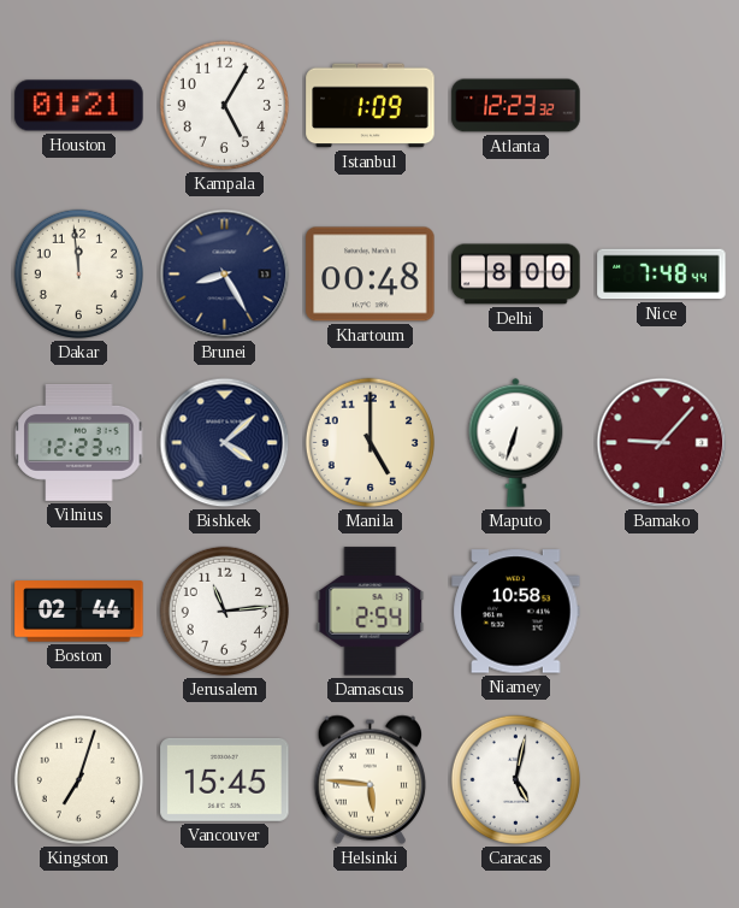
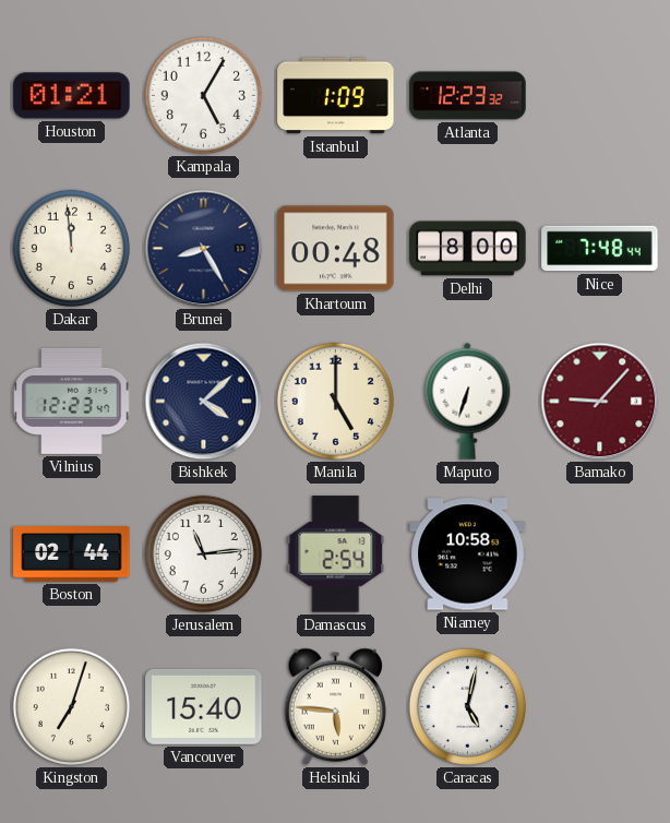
Vancouver: 15:45 -> 15:40 (204, 706)
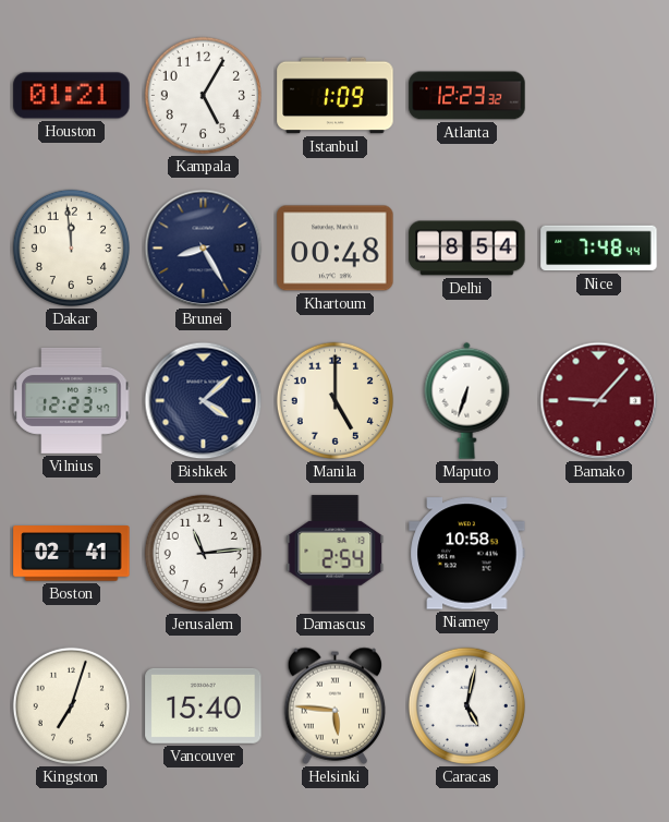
Delhi: 8:00 -> 8:54 (467, 249)
Boston: 02:44 -> 02:41 (72, 554)
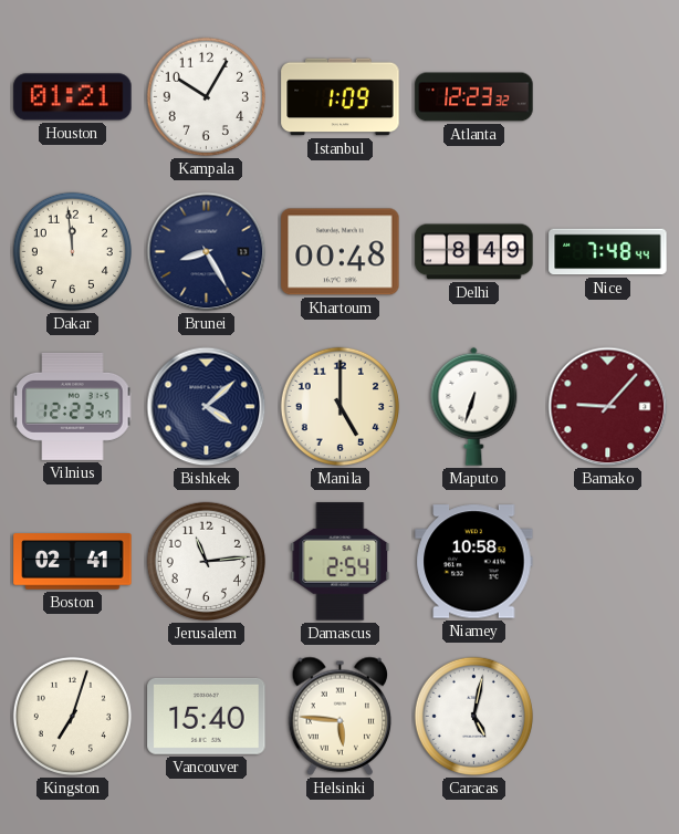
Kampala: 5:05 -> 10:05 (206, 96)
Delhi: 8:54 -> 8:49 (474, 252)
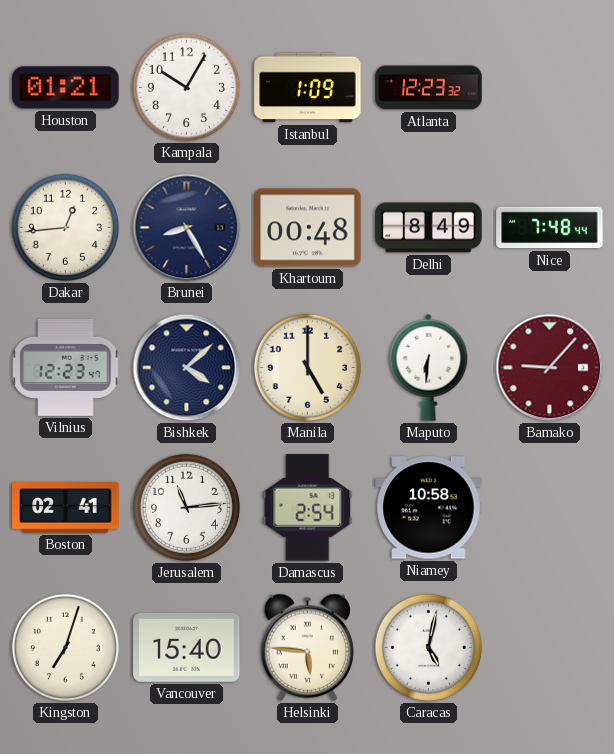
Dakar: 11:59 -> 12:44 (65, 227)
Maputo: 6:33 -> 6:31 (429, 367)
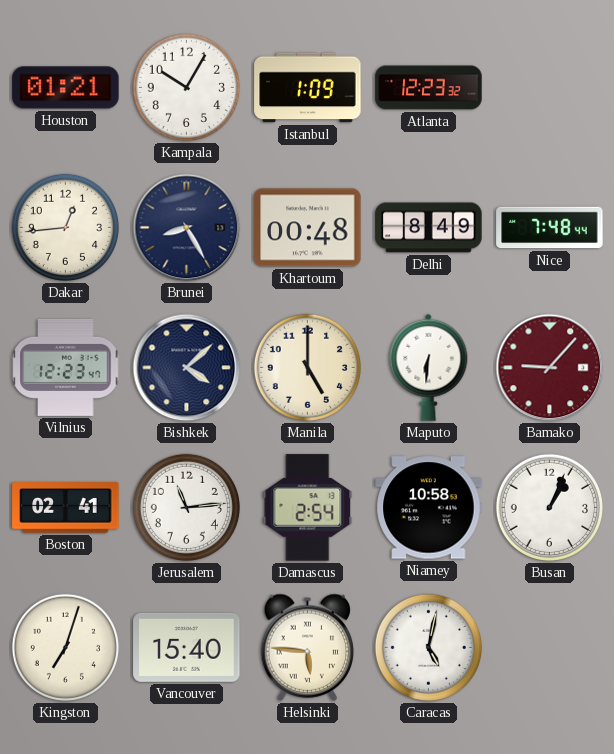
Busan: none -> 1:04 (549, 507)
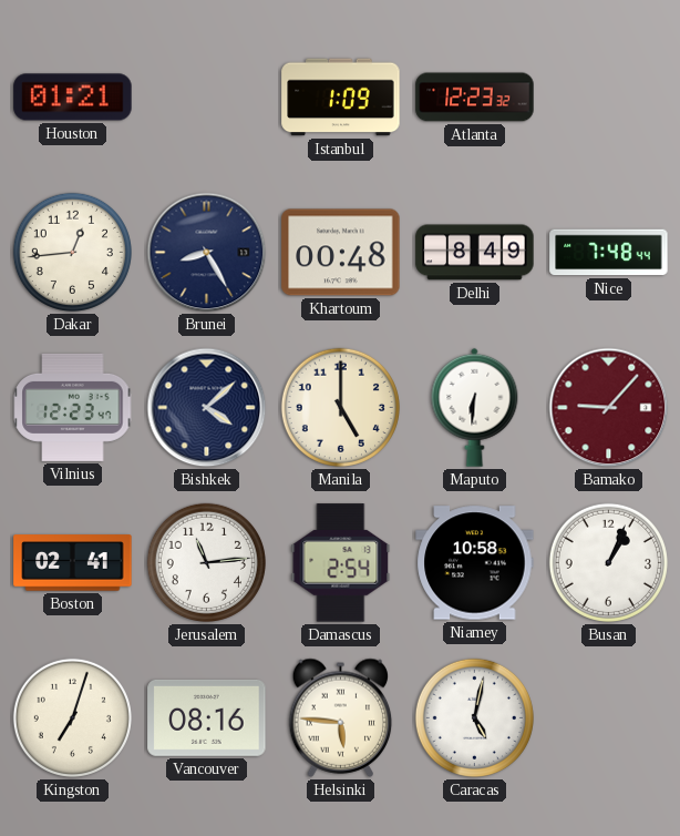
Kampala: 10:05 -> none (186, 87)
Vancouver: 15:40 -> 08:16 (207, 717)
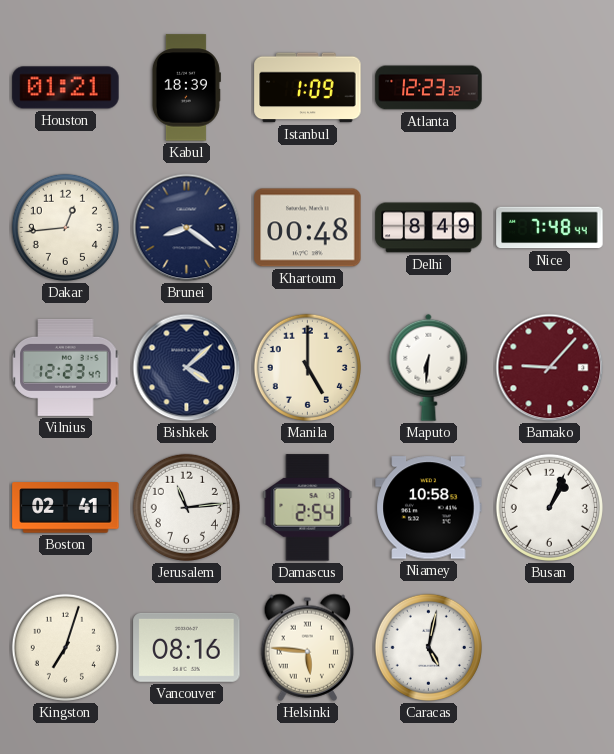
Kabul: none -> 18:39 (186, 88)
Brunei: 8:25 -> 8:21 (187, 228)
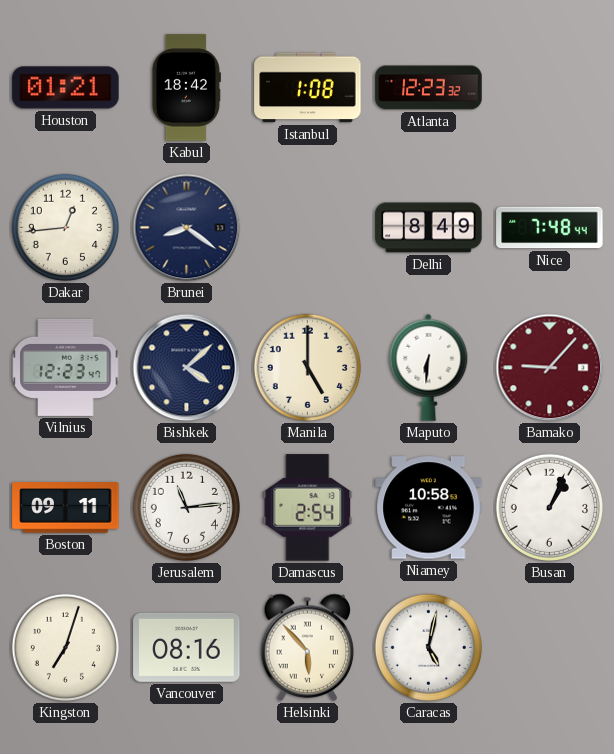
Kabul: 18:39 -> 18:42 (186, 88)
Istanbul: 1:09 -> 1:08 (308, 88)
Khartoum: 00:48 -> none (308, 228)
Boston: 02:41 -> 09:11 (66, 508)
Helsinki: 5:46 -> 5:53 (308, 647)
